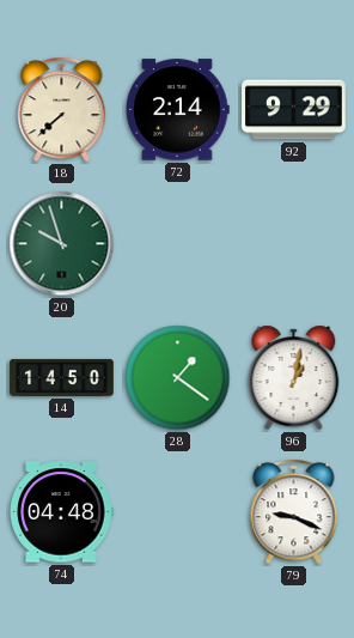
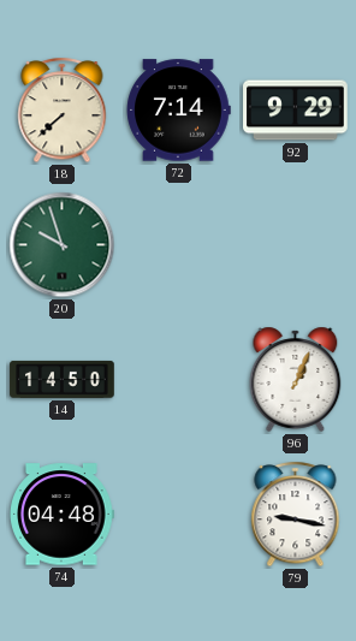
72: 2:14 -> 7:14 (178, 111)
28: 1:21 -> none (178, 378)
96: 1:02 -> 1:04 (296, 379)
79: 9:19 -> 9:17 (296, 515)
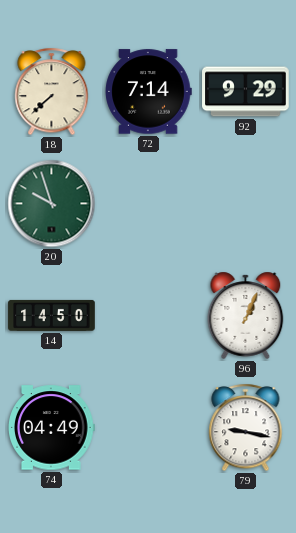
74: 04:48 -> 04:49 (52, 428)
